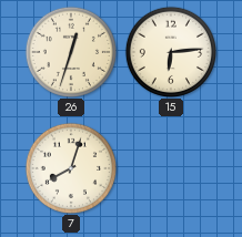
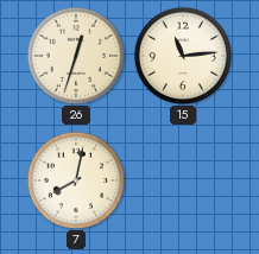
15: 6:14 -> 11:14 (182, 55)
7: 8:03 -> 8:02 (75, 179)
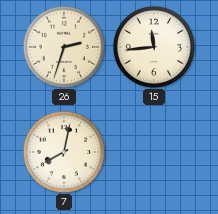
26: 12:33 -> 2:33 (63, 46)
15: 11:14 -> 11:44 (153, 46)
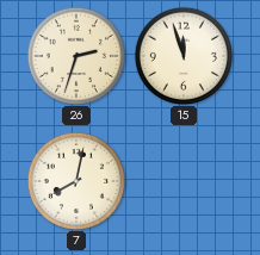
15: 11:44 -> 11:57 (182, 55)
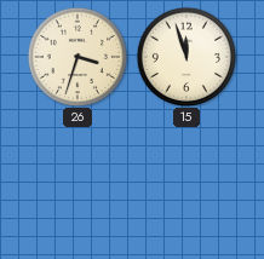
26: 2:33 -> 3:33 (76, 56)
7: 8:02 -> none (75, 180)
